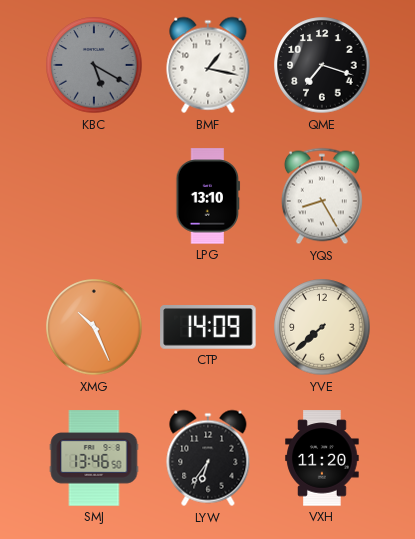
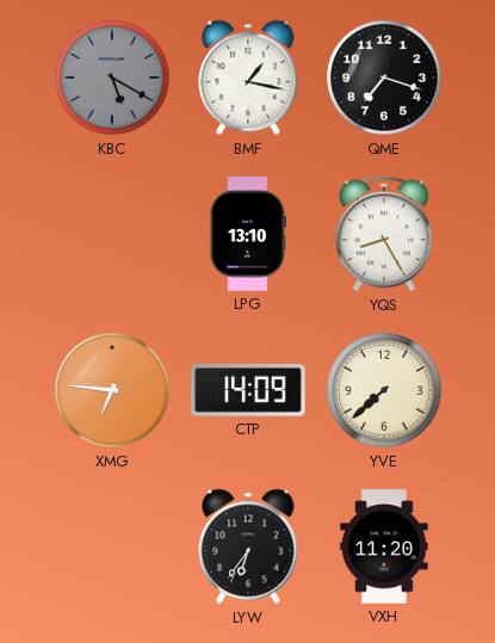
XMG: 10:26 -> 6:46 (112, 390)
SMJ: 13:46 -> none (94, 458)
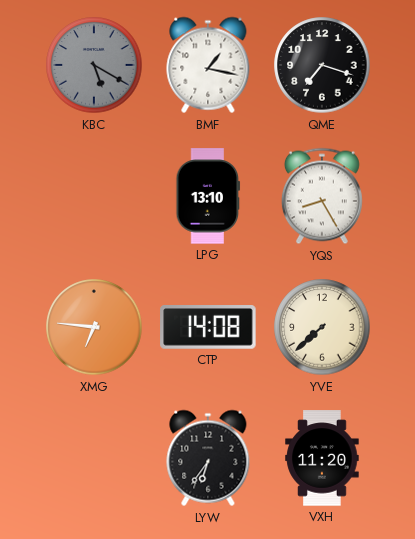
CTP: 14:09 -> 14:08 (208, 328)
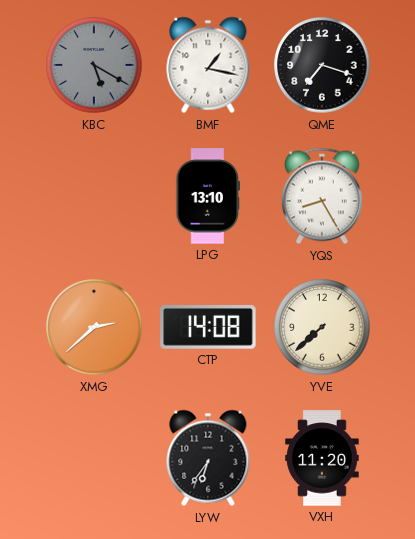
XMG: 6:46 -> 2:38 (94, 327)
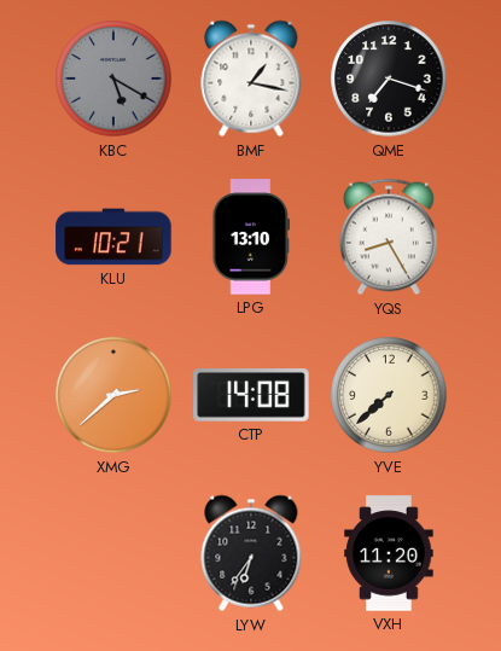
KLU: none -> 10:21 (113, 237)
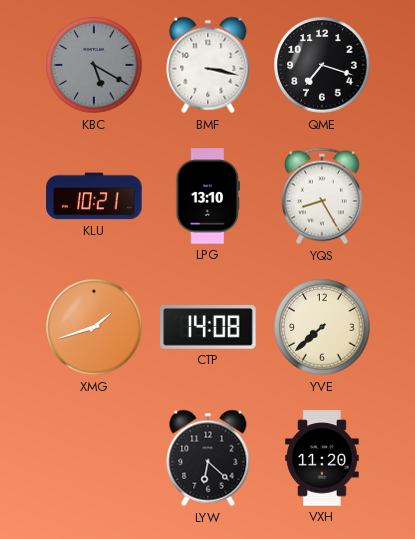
BMF: 1:17 -> 3:17 (208, 65)
XMG: 2:38 -> 1:42 (94, 327)
LYW: 6:36 -> 6:22 (208, 458)
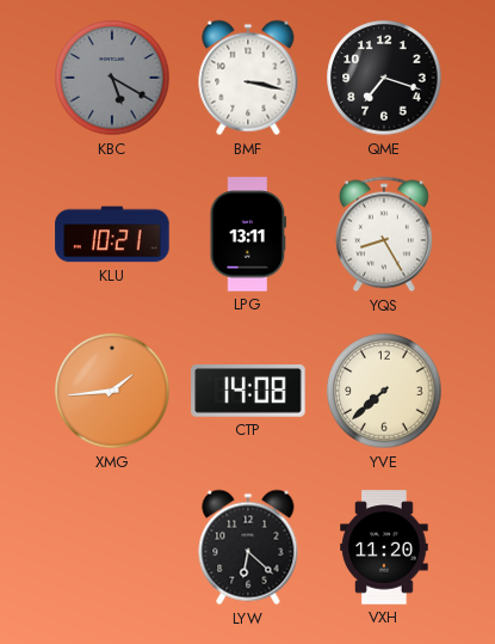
LPG: 13:10 -> 13:11 (248, 234)
XMG: 1:42 -> 1:44 (112, 391)
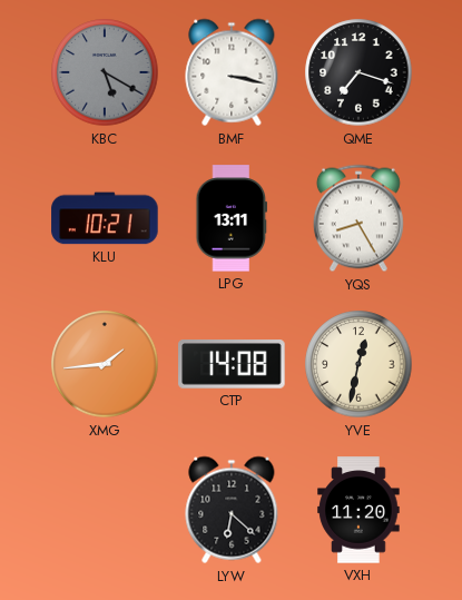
YVE: 7:38 -> 12:32 (358, 364)
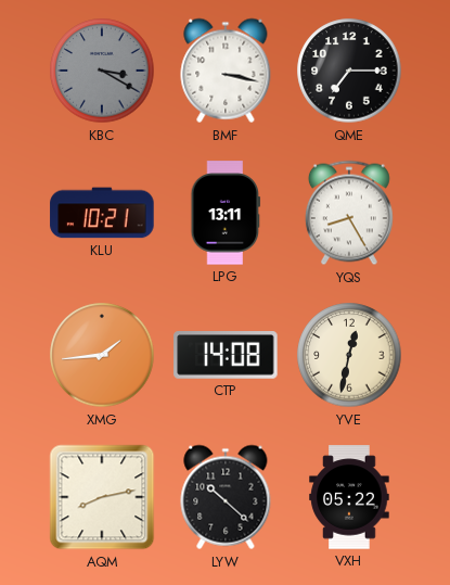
KBC: 5:20 -> 3:20 (102, 71)
QME: 7:18 -> 7:15 (349, 71)
AQM: none -> 8:13 (102, 497)
LYW: 6:22 -> 10:22 (226, 497)
VXH: 11:20 -> 05:22 (349, 497)
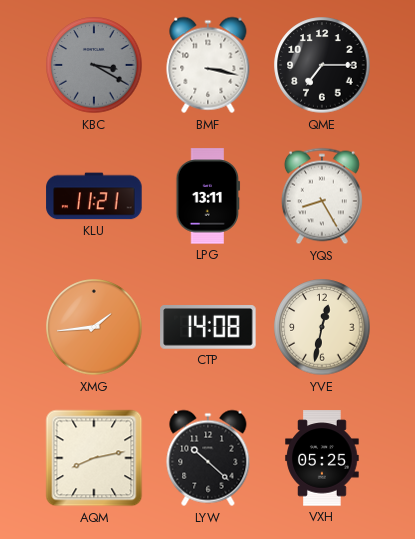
KLU: 10:21 -> 11:21 (94, 196)
VXH: 05:22 -> 05:25 (322, 458)
